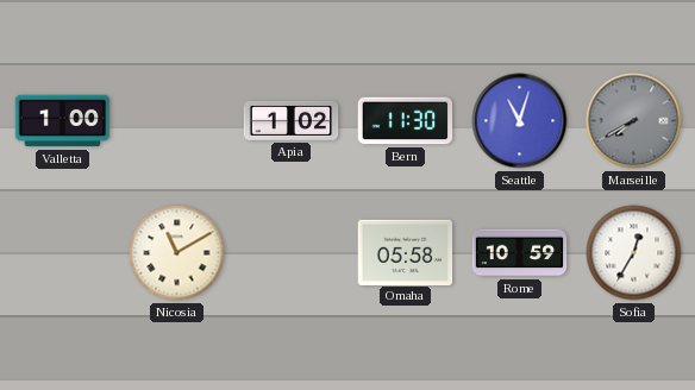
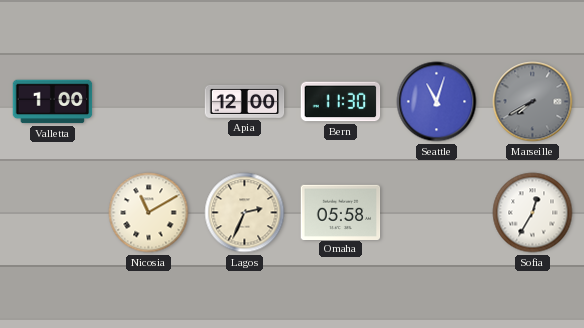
Apia: 1:02 -> 12:00 (245, 101)
Lagos: none -> 2:34 (245, 213)
Rome: 10:59 -> none (520, 253)
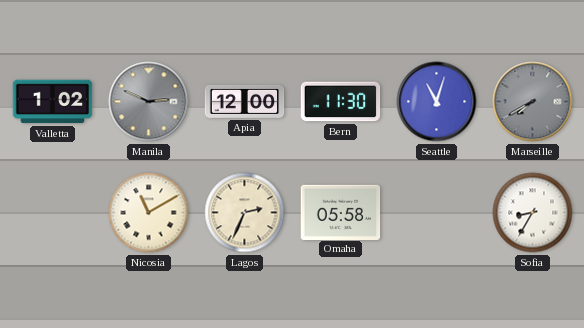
Valletta: 1:00 -> 1:02 (53, 102)
Manila: none -> 2:49 (149, 102)
Sofia: 12:35 -> 8:35 (533, 213)
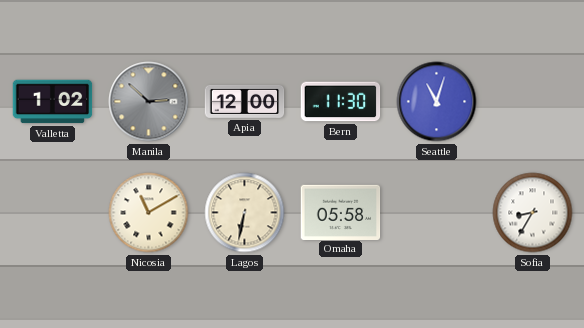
Manila: 2:49 -> 2:52 (149, 102)
Marseille: 7:40 -> none (533, 102)
Lagos: 2:34 -> 6:32 (245, 213)
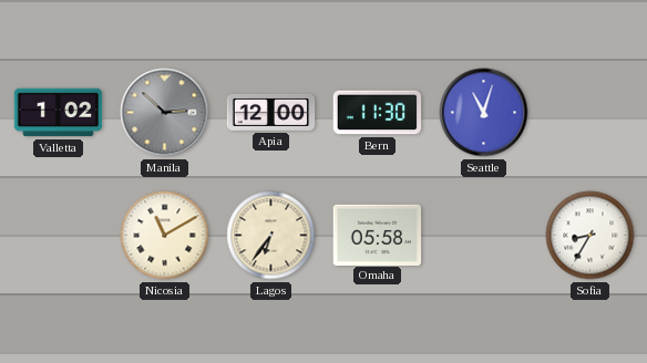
Lagos: 6:32 -> 6:36 (271, 236)
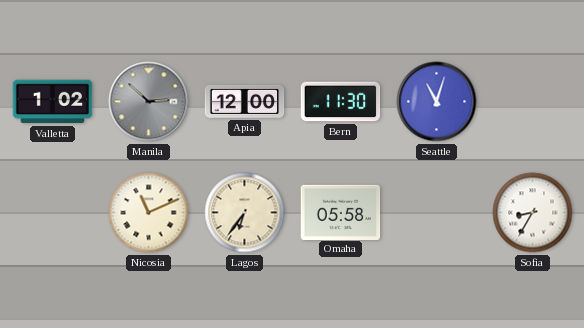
Nicosia: 11:10 -> 11:11 (149, 213)
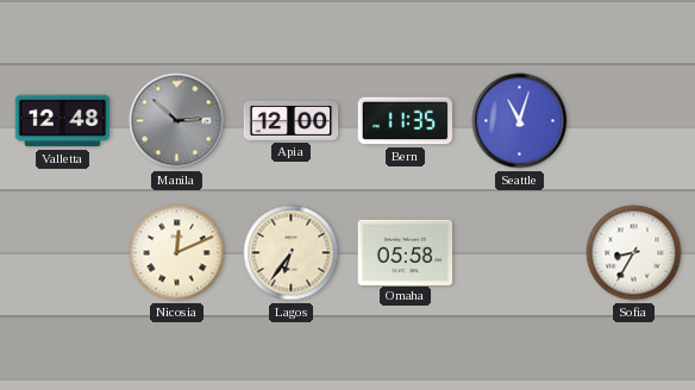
Valletta: 1:02 -> 12:48 (63, 121)
Bern: 11:30 -> 11:35 (406, 121)
Nicosia: 11:11 -> 12:11 (177, 253)
